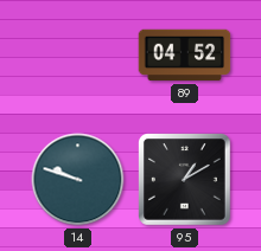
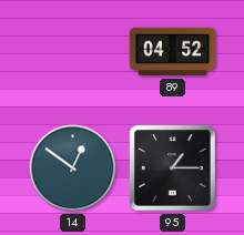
14: 9:48 -> 12:51 (73, 168)
95: 1:10 -> 1:15 (173, 168)
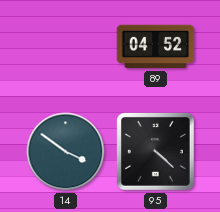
14: 12:51 -> 3:51 (66, 152)
95: 1:15 -> 4:22 (156, 152)
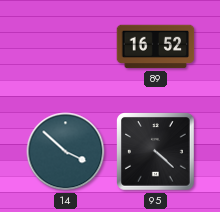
89: 04:52 -> 16:52 (156, 47)
14: 3:51 -> 3:52 (66, 152)
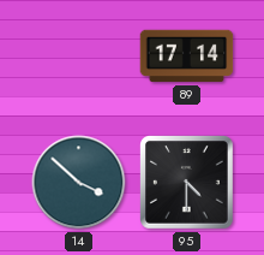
89: 16:52 -> 17:14 (187, 57)
95: 4:22 -> 4:30 (187, 183)
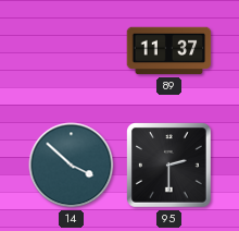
89: 17:14 -> 11:37 (169, 51)
95: 4:30 -> 2:30 (169, 166)
